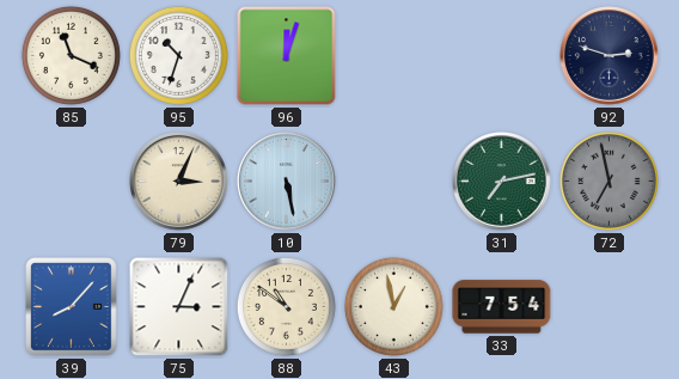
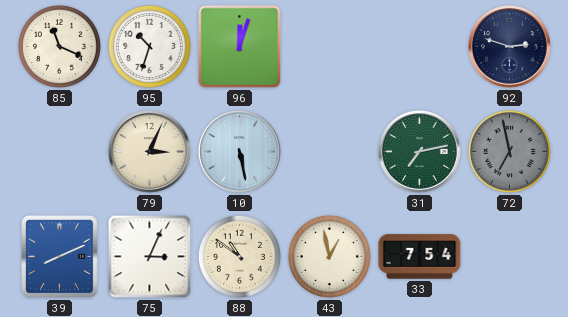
39: 8:07 -> 8:11 (60, 257)
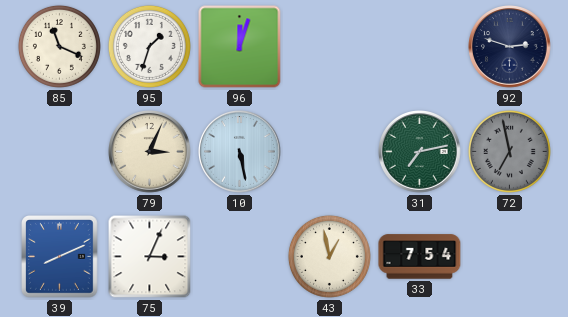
95: 10:33 -> 1:33 (149, 46)
88: 10:51 -> none (239, 256)
